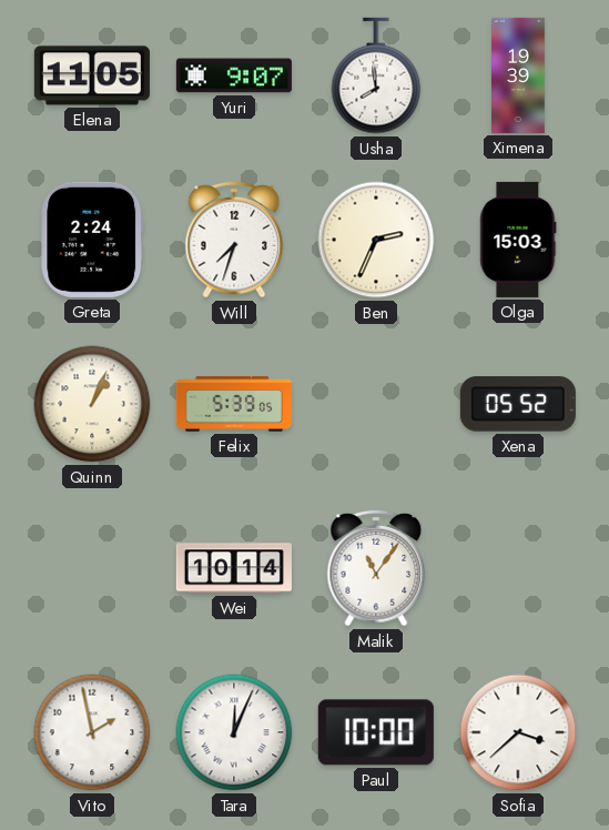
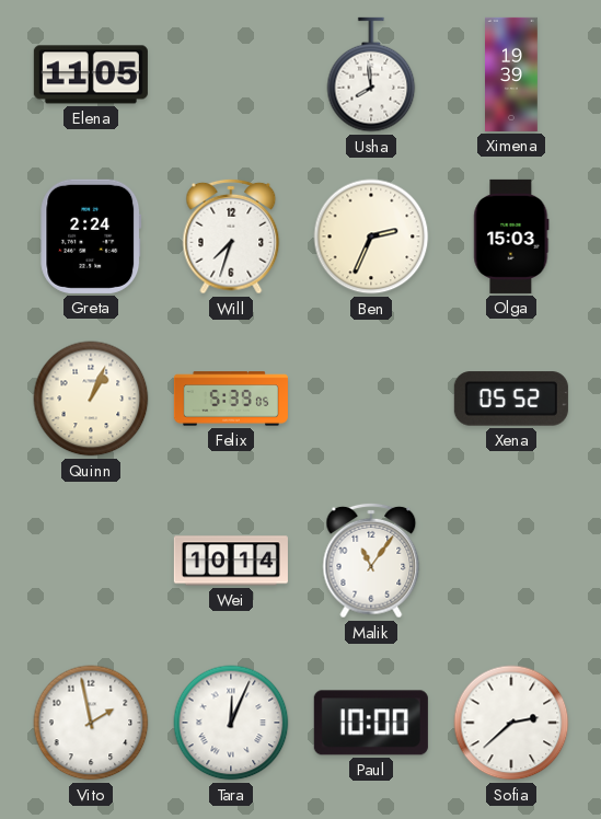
Yuri: 9:07 -> none (234, 75)
Sofia: 3:38 -> 2:38 (511, 723)
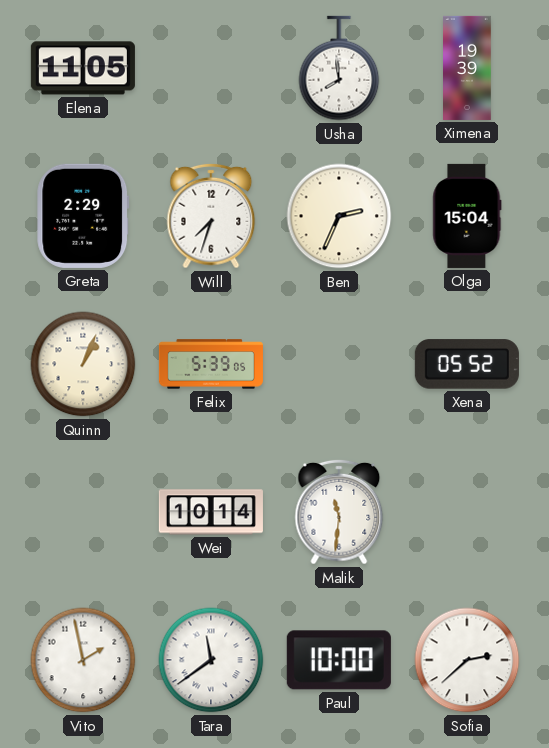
Greta: 2:24 -> 2:29 (83, 216)
Olga: 15:03 -> 15:04 (467, 216)
Malik: 11:06 -> 11:31 (339, 512)
Tara: 12:04 -> 11:39 (211, 660)
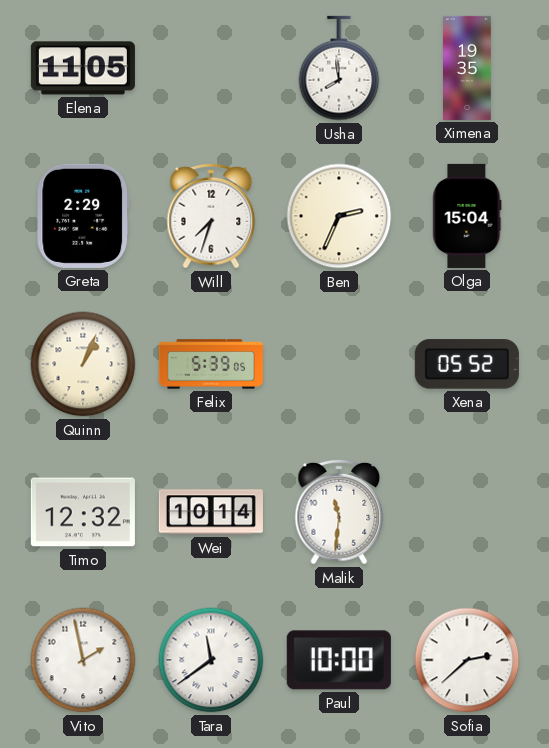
Ximena: 19:39 -> 19:35 (467, 68)
Timo: none -> 12:32 (83, 512)
